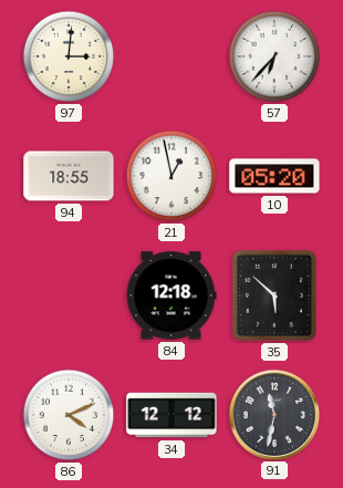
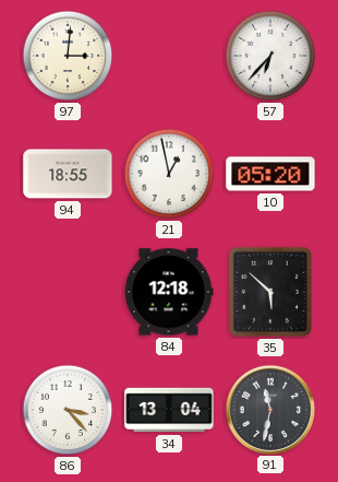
86: 4:11 -> 3:23 (68, 410)
34: 12:12 -> 13:04 (169, 410)
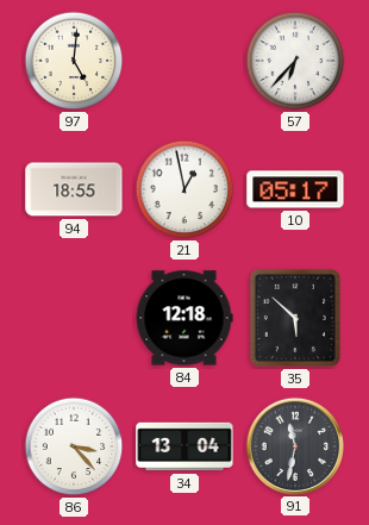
97: 3:01 -> 5:01 (74, 61)
10: 05:20 -> 05:17 (295, 189)
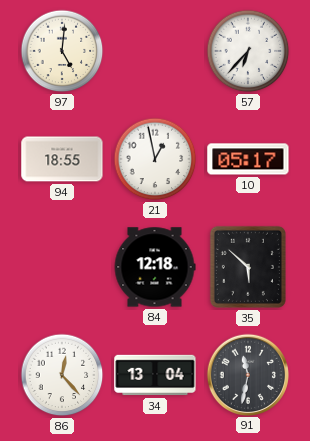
86: 3:23 -> 12:23 (62, 375)
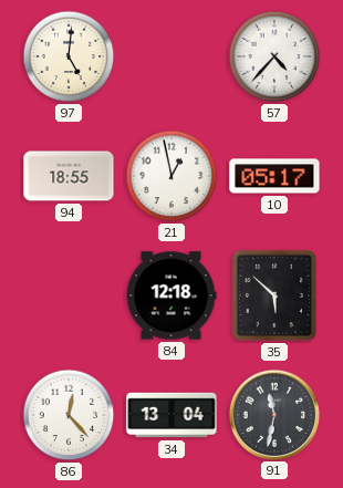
57: 6:37 -> 4:37 (274, 56)
